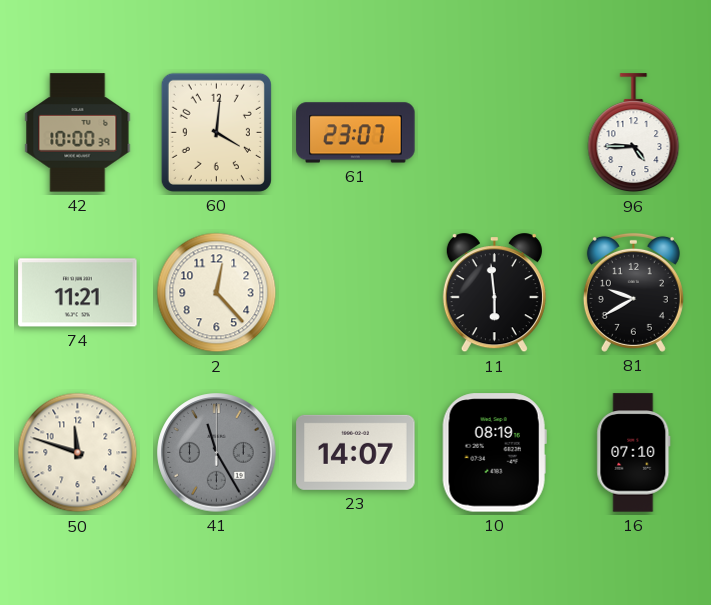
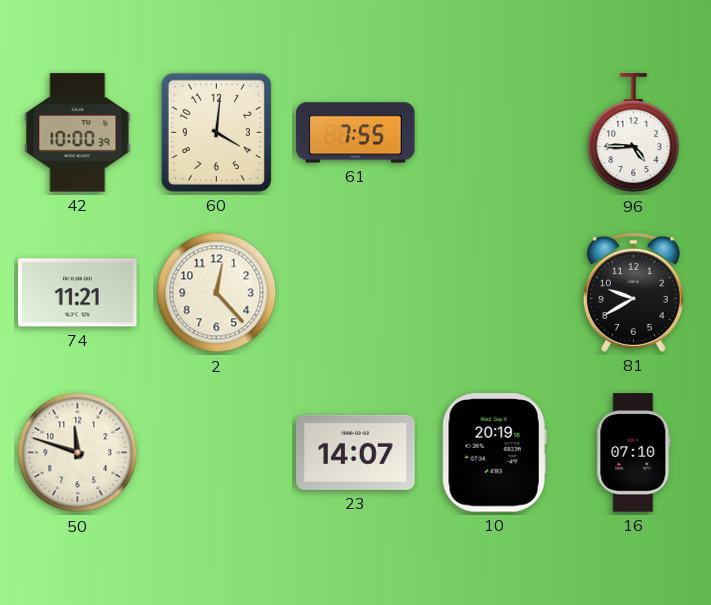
61: 23:07 -> 7:55 (356, 133)
11: 5:59 -> none (494, 293)
41: 11:25 -> none (217, 453)
10: 08:19 -> 20:19 (494, 453)
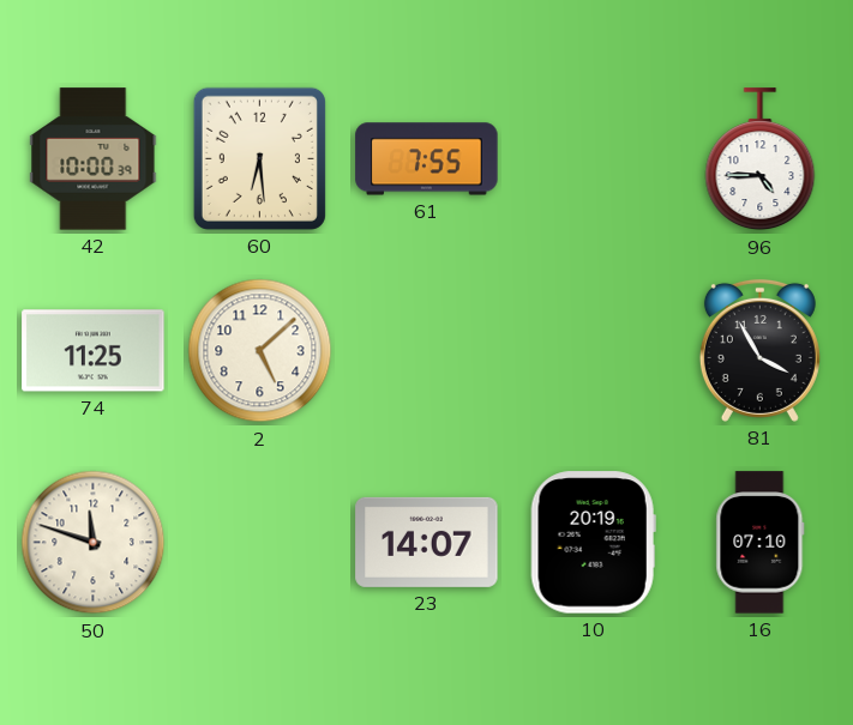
60: 4:01 -> 6:29 (259, 158)
74: 11:21 -> 11:25 (94, 351)
2: 12:23 -> 5:08 (260, 351)
81: 9:40 -> 3:55 (759, 350)
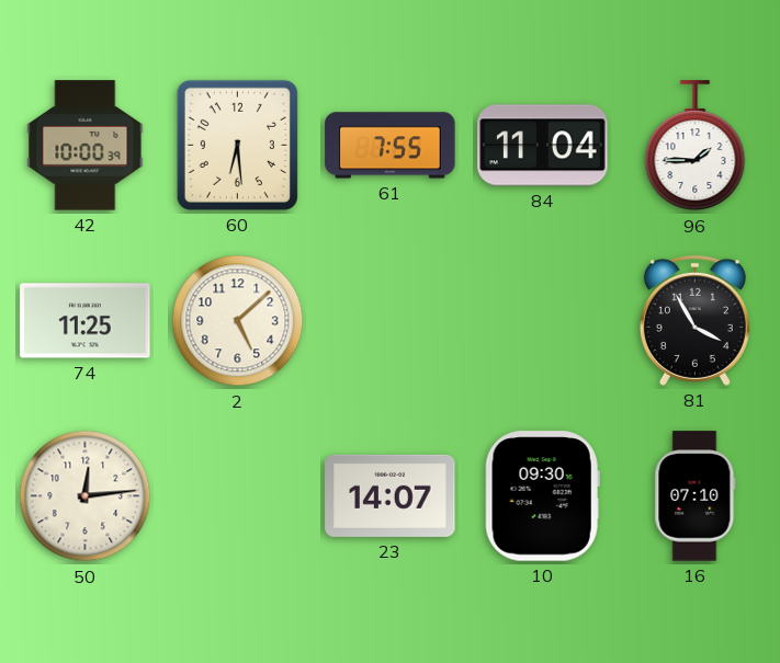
84: none -> 11:04 (543, 146)
96: 4:45 -> 1:45 (696, 146)
50: 11:48 -> 12:14 (86, 496)
10: 20:19 -> 09:30 (542, 496)
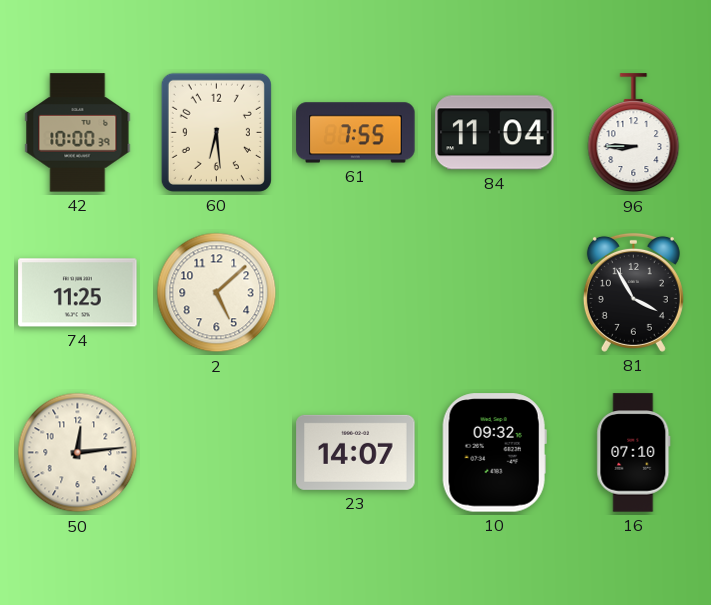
96: 1:45 -> 8:45 (634, 133)
10: 09:30 -> 09:32 (494, 453)
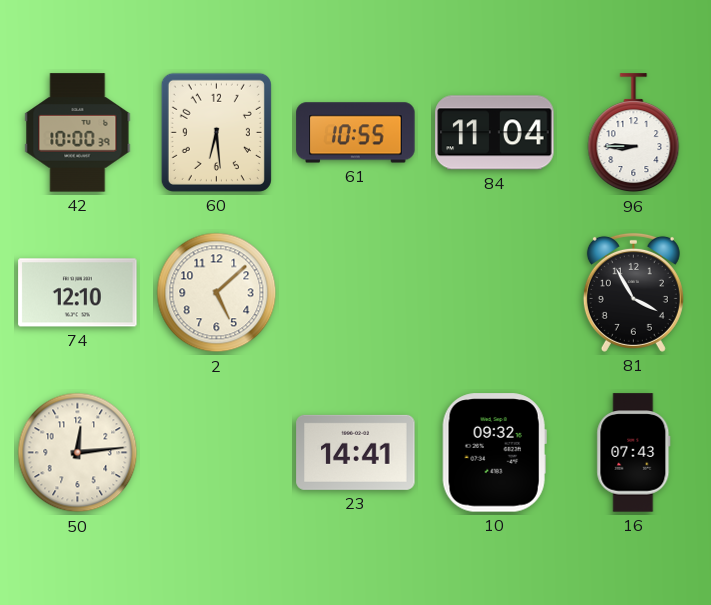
61: 7:55 -> 10:55 (356, 133)
74: 11:25 -> 12:10 (78, 293)
23: 14:07 -> 14:41 (356, 452)
16: 07:10 -> 07:43 (634, 453)
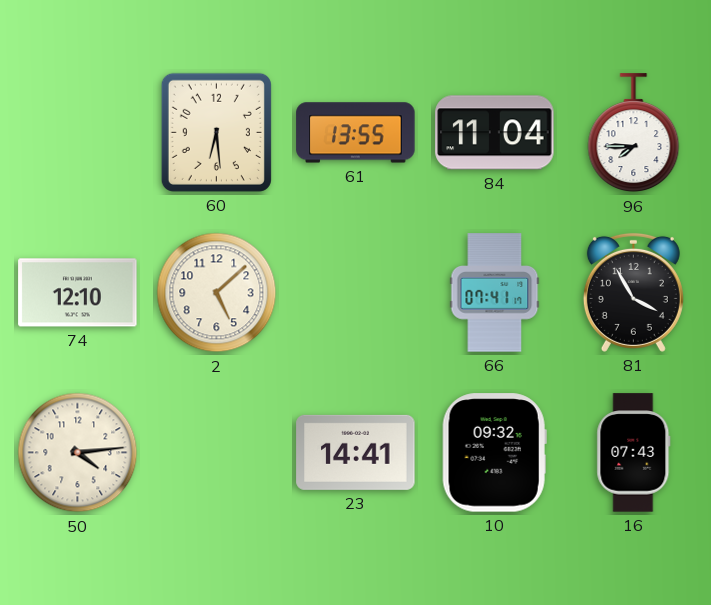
42: 10:00 -> none (78, 133)
61: 10:55 -> 13:55 (356, 133)
96: 8:45 -> 7:45 (634, 133)
66: none -> 07:41 (495, 293)
50: 12:14 -> 4:14 (78, 453)
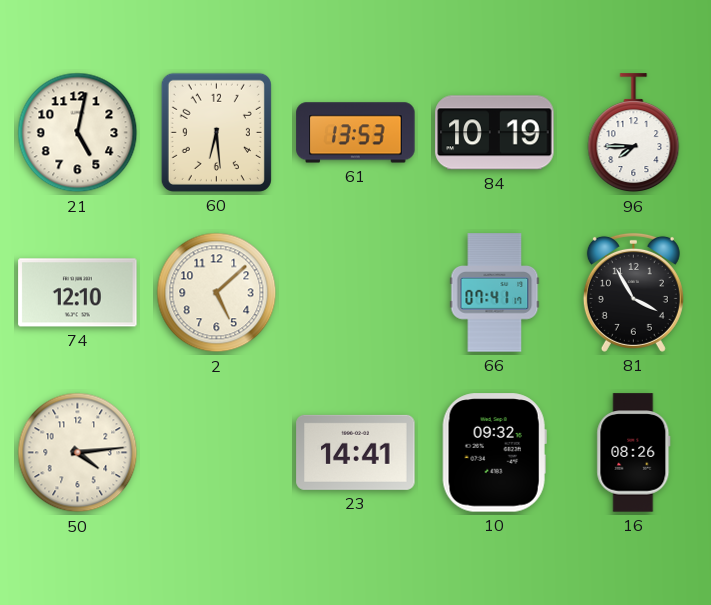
21: none -> 5:02 (78, 133)
61: 13:55 -> 13:53 (356, 133)
84: 11:04 -> 10:19 (495, 133)
16: 07:43 -> 08:26 (634, 453)
